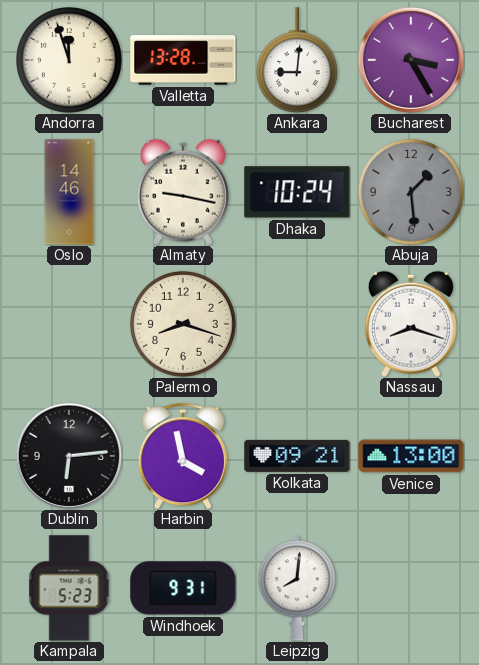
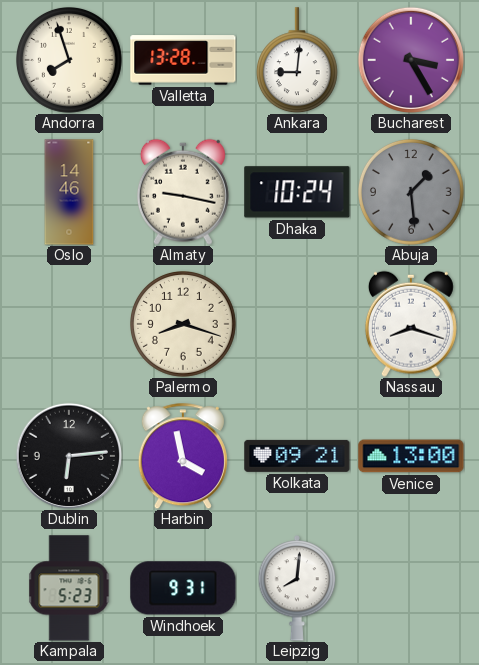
Andorra: 11:57 -> 7:57 (70, 61)
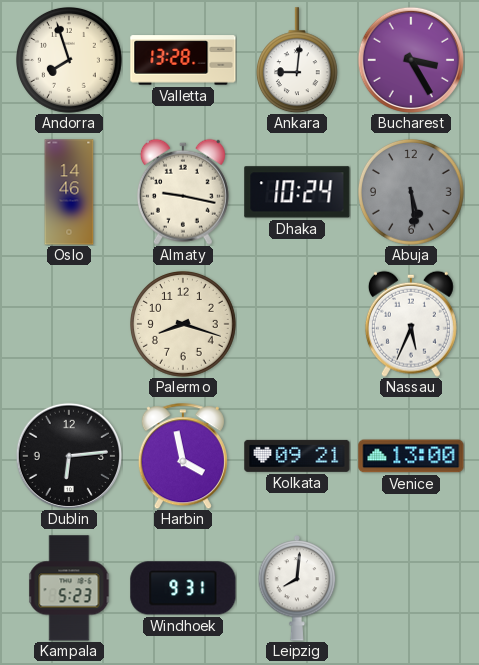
Abuja: 1:29 -> 5:29 (412, 193)
Nassau: 8:18 -> 5:34 (411, 324)
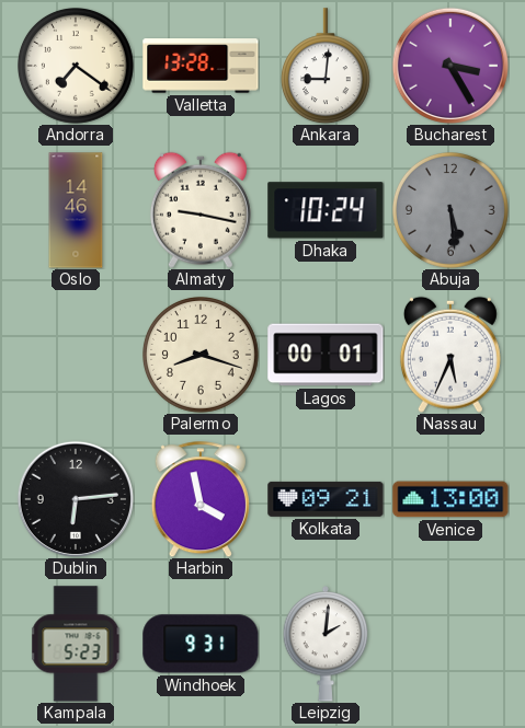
Andorra: 7:57 -> 7:21 (77, 67)
Lagos: none -> 00:01 (326, 355)
Leipzig: 8:01 -> 2:01 (326, 644)
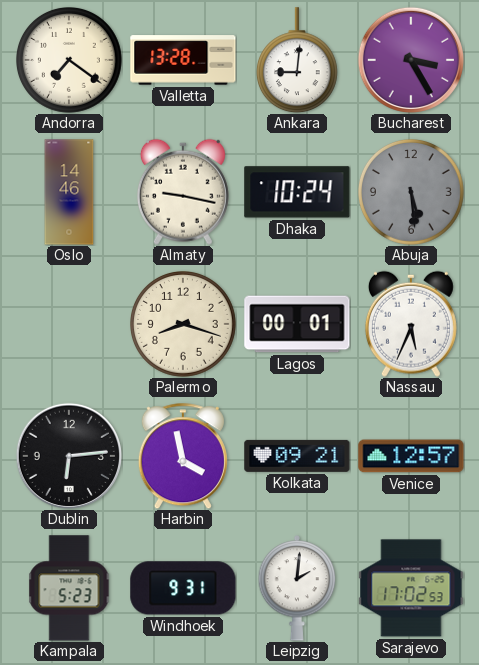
Venice: 13:00 -> 12:57 (411, 456)
Sarajevo: none -> 17:02 (411, 588)
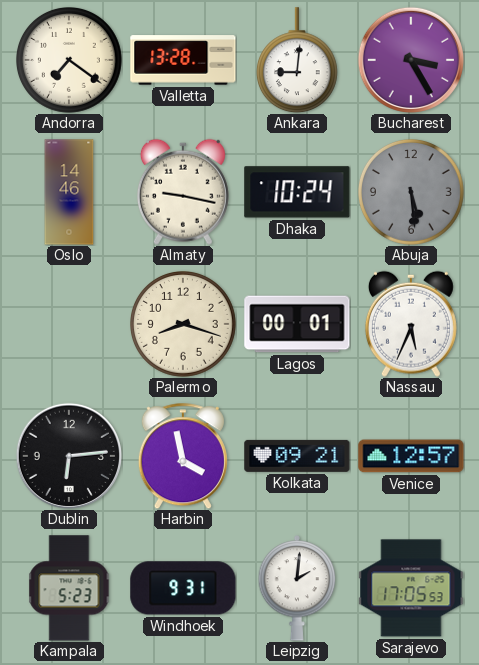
Sarajevo: 17:02 -> 17:05 (411, 588)
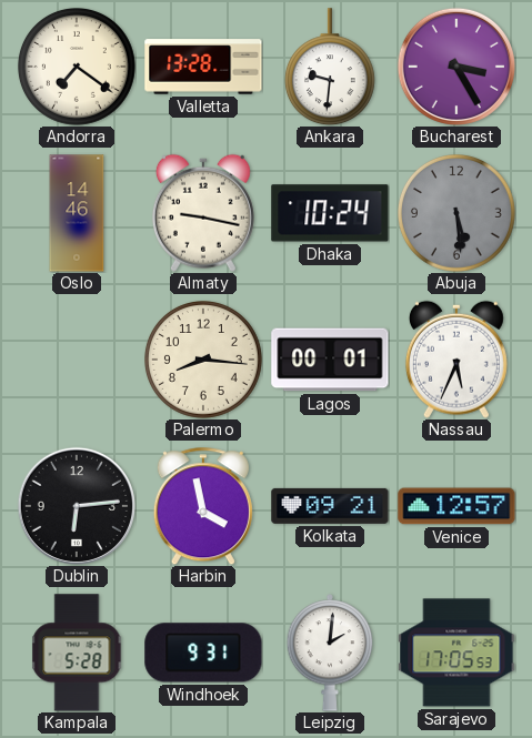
Ankara: 9:01 -> 9:31 (330, 67)
Palermo: 8:18 -> 8:16 (204, 361)
Kampala: 5:23 -> 5:28 (77, 653)
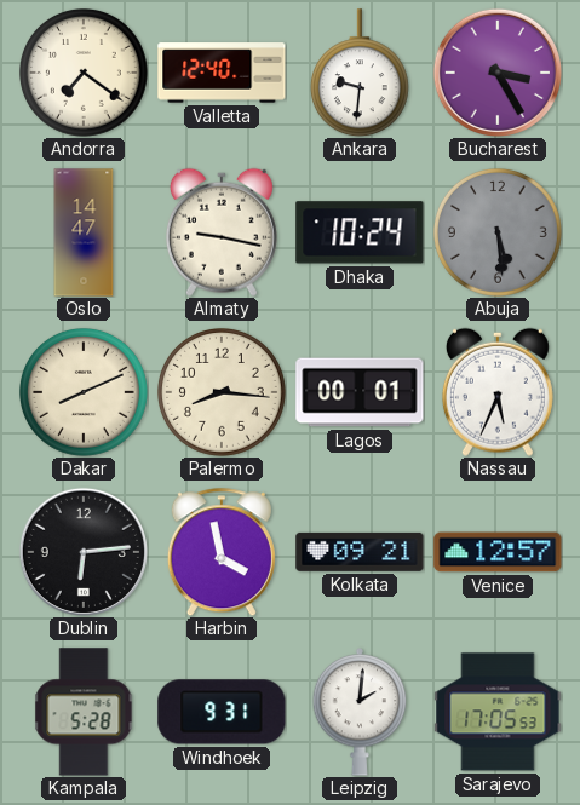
Valletta: 13:28 -> 12:40 (222, 73)
Oslo: 14:46 -> 14:47 (84, 232)
Dakar: none -> 8:11 (85, 393)
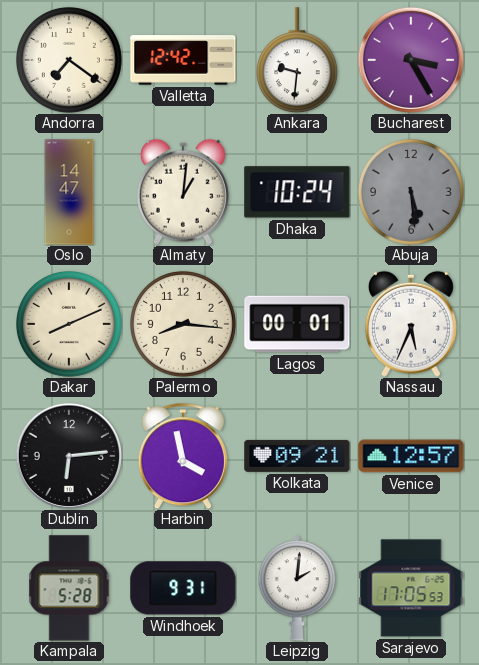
Valletta: 12:40 -> 12:42 (183, 60)
Almaty: 9:17 -> 1:01 (183, 192)
